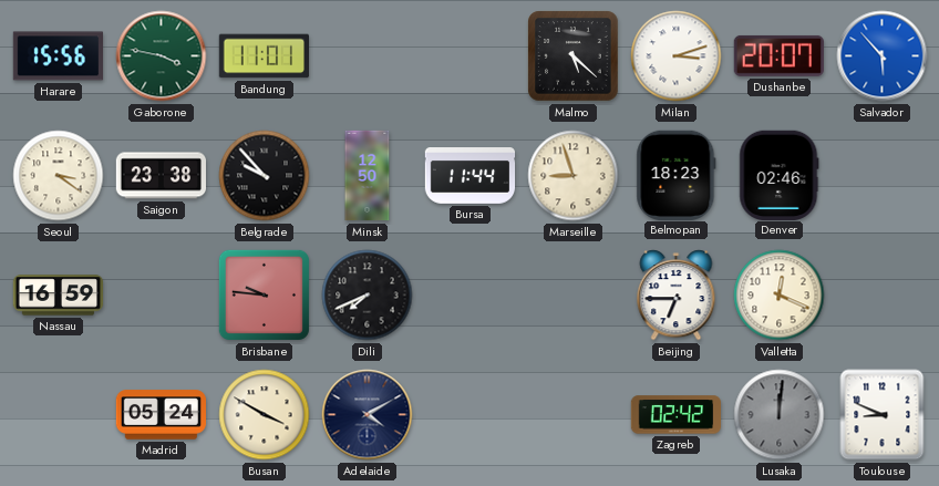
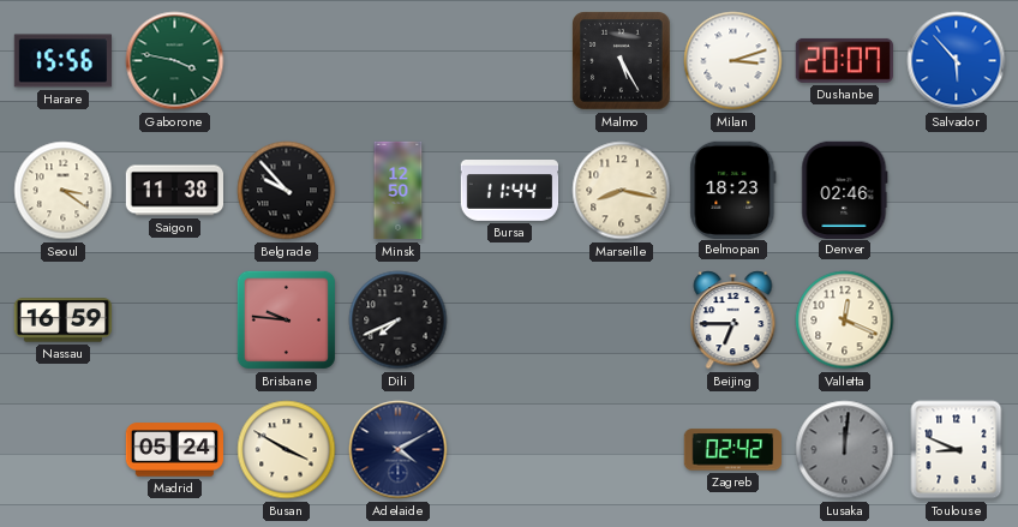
Bandung: 11:01 -> none (264, 56)
Malmo: 5:22 -> 5:25 (622, 61)
Saigon: 23:38 -> 11:38 (174, 191)
Marseille: 8:57 -> 8:17 (622, 191)
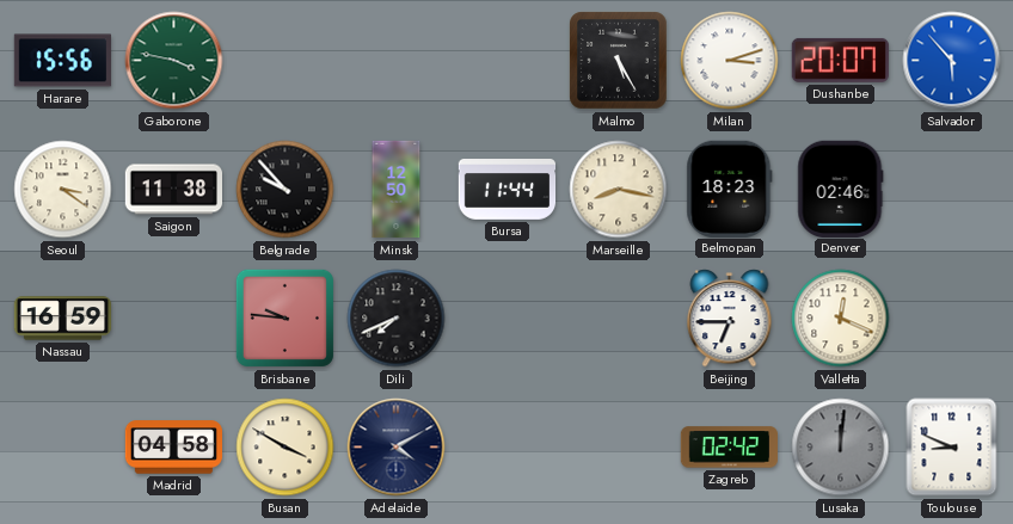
Madrid: 05:24 -> 04:58 (173, 448)
